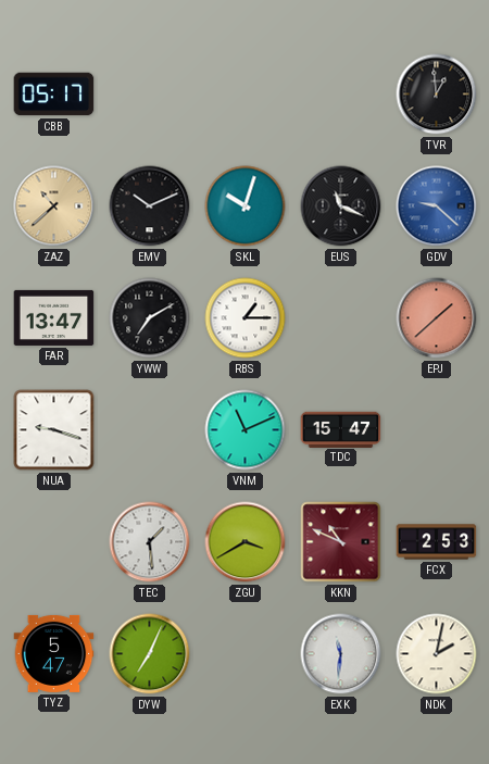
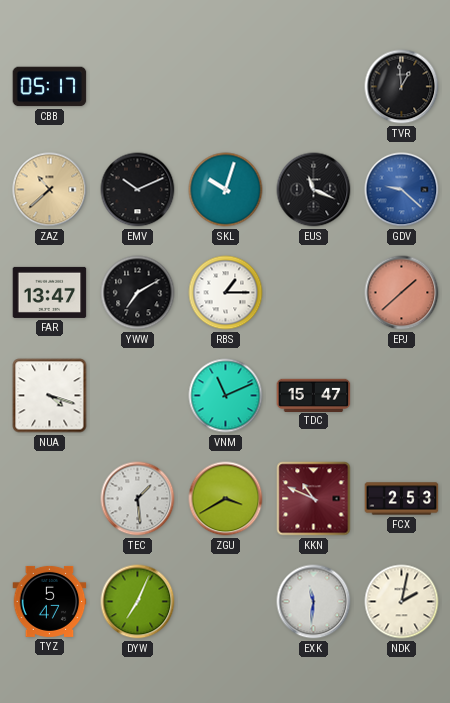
NUA: 9:18 -> 4:18 (50, 396)
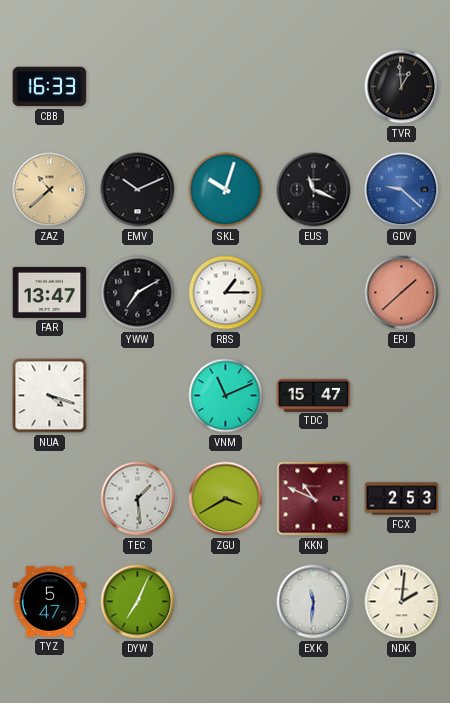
CBB: 05:17 -> 16:33 (50, 87)
NDK: 2:02 -> 2:01 (402, 602)
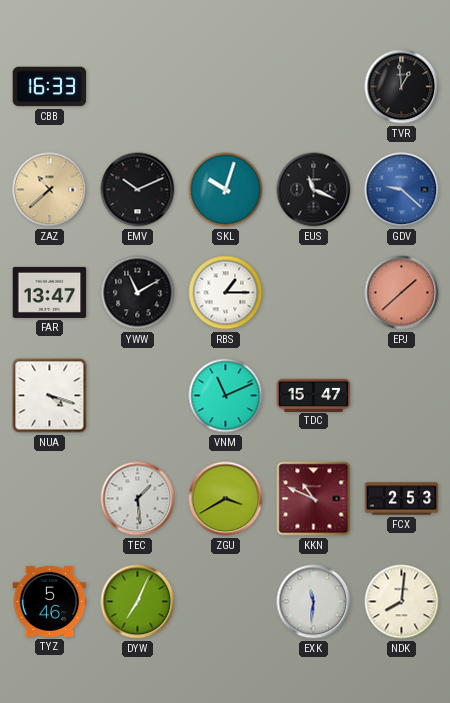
YWW: 7:10 -> 11:10 (138, 293)
TYZ: 5:47 -> 5:46 (50, 601)
NDK: 2:01 -> 8:01 (402, 602)
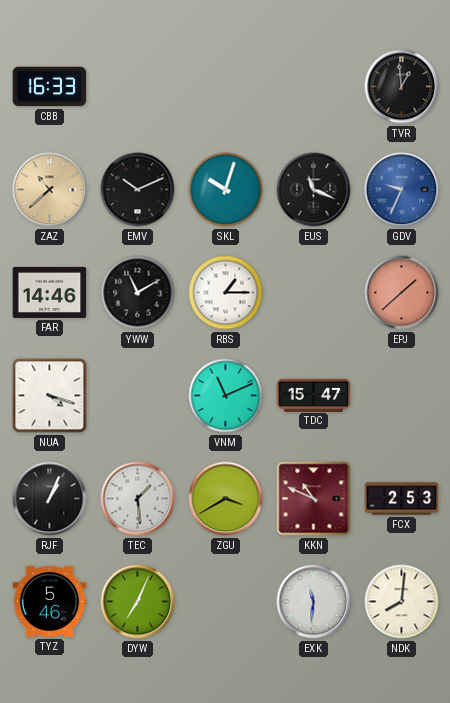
GDV: 9:22 -> 9:34 (402, 190)
FAR: 13:47 -> 14:46 (50, 292)
RJF: none -> 1:04 (50, 499)
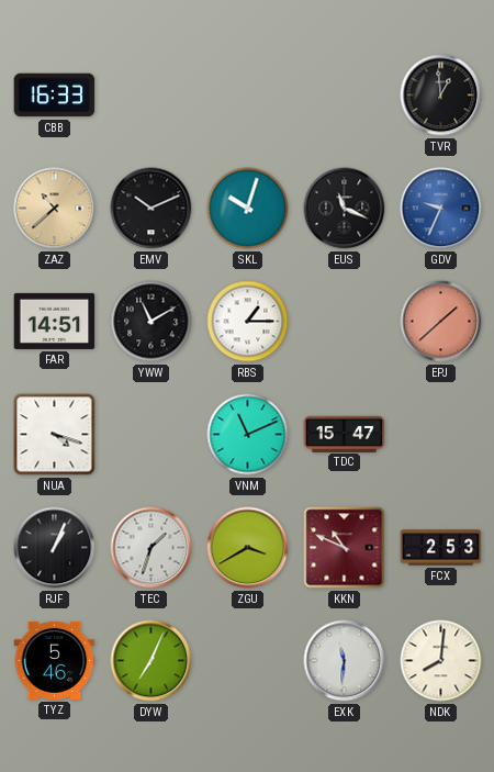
FAR: 14:46 -> 14:51 (55, 321)
TEC: 1:29 -> 1:33 (151, 548)
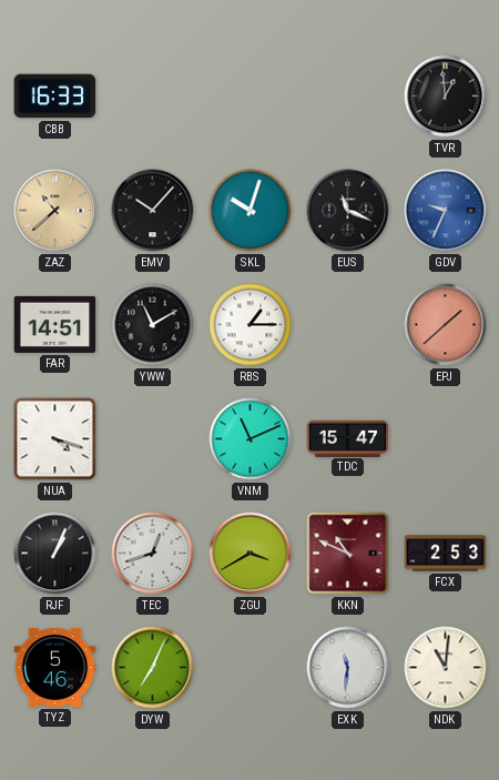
EMV: 10:11 -> 10:07 (153, 211)
TEC: 1:33 -> 12:42 (153, 554)
NDK: 8:01 -> 11:01 (446, 668)
